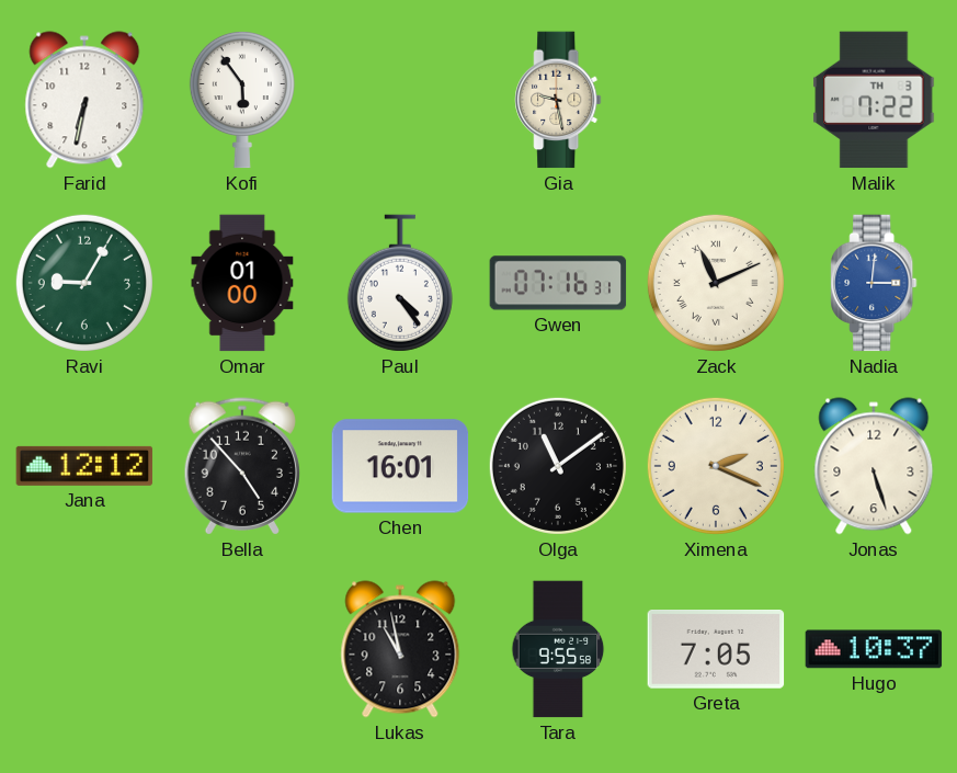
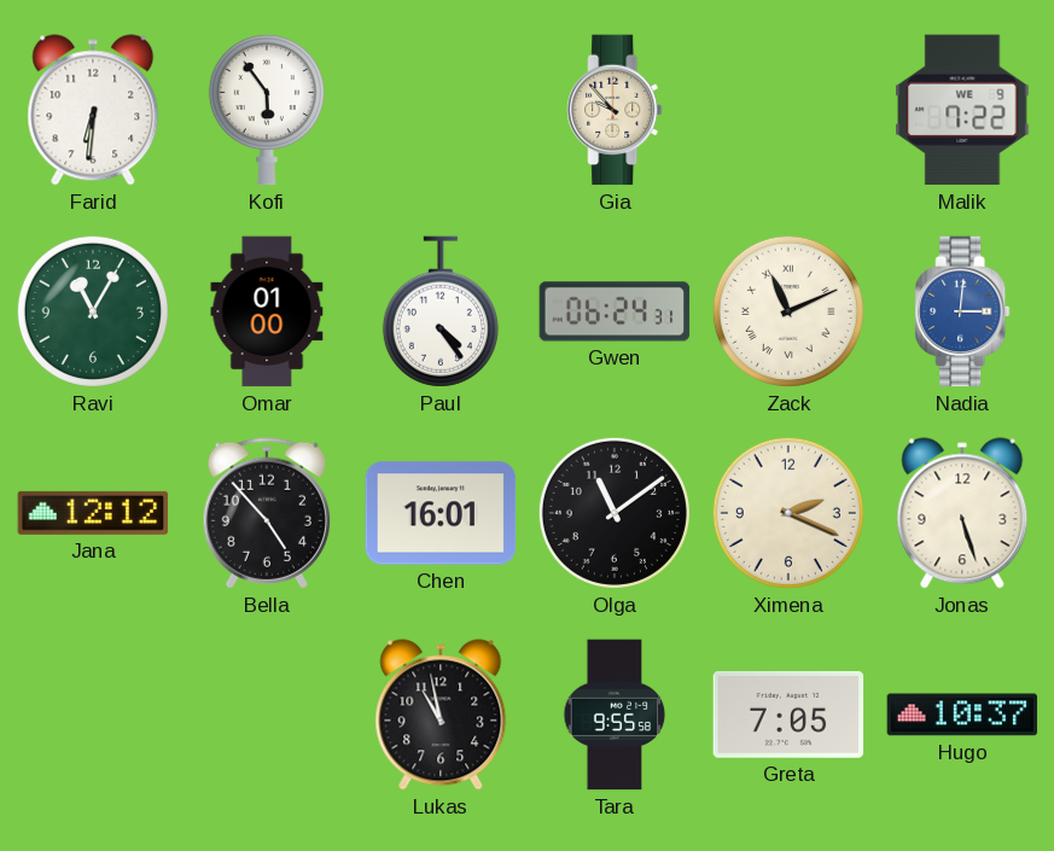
Farid: 6:32 -> 6:31 (93, 110)
Gia: 9:28 -> 9:53 (615, 110)
Malik date: TH 3 -> WE 9 (962, 110)
Ravi: 9:05 -> 11:05 (93, 311)
Gwen: 07:16 -> 06:24 (615, 311)
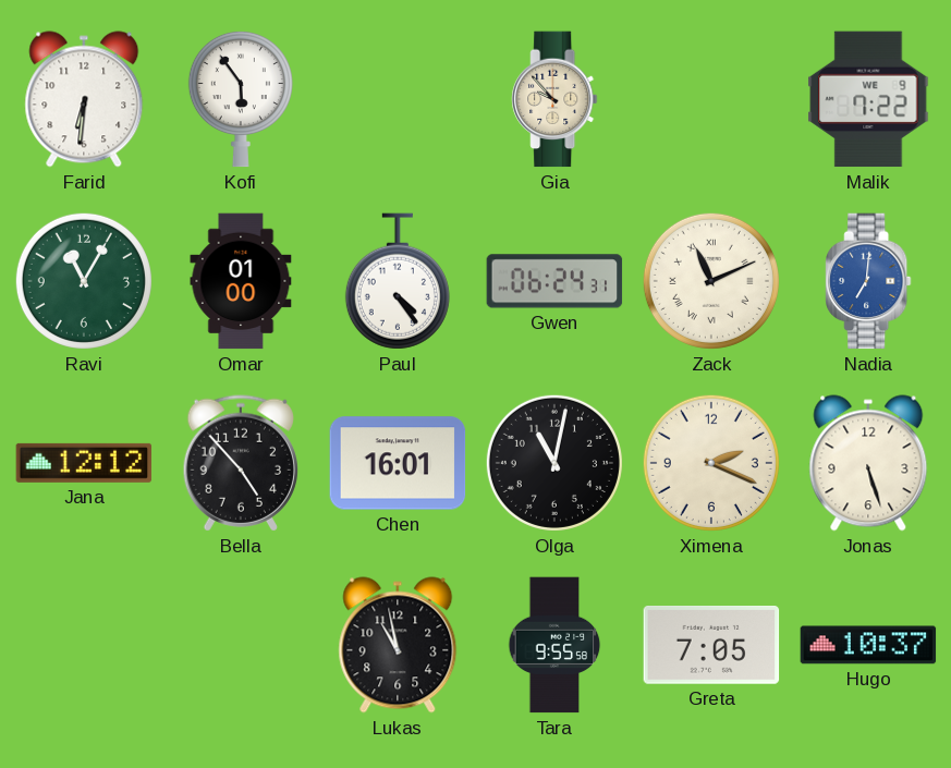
Nadia: 3:01 -> 7:01 (868, 281)
Olga: 11:09 -> 11:02 (554, 463)
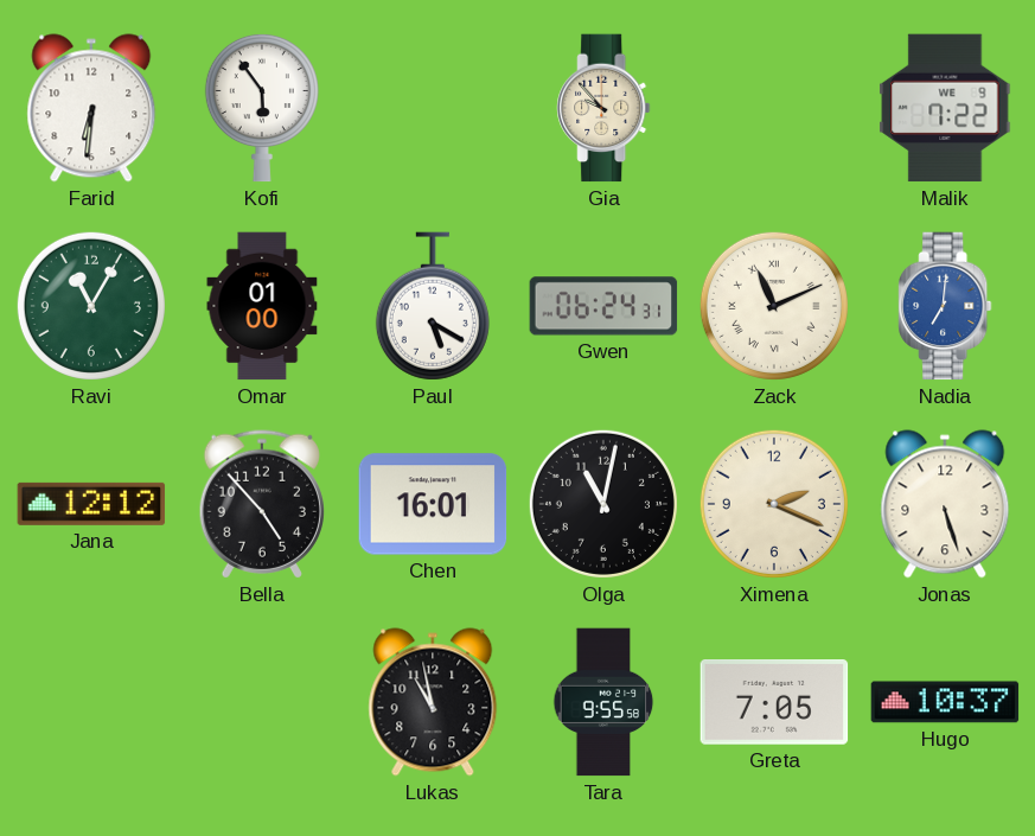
Paul: 4:24 -> 5:20 (433, 306)
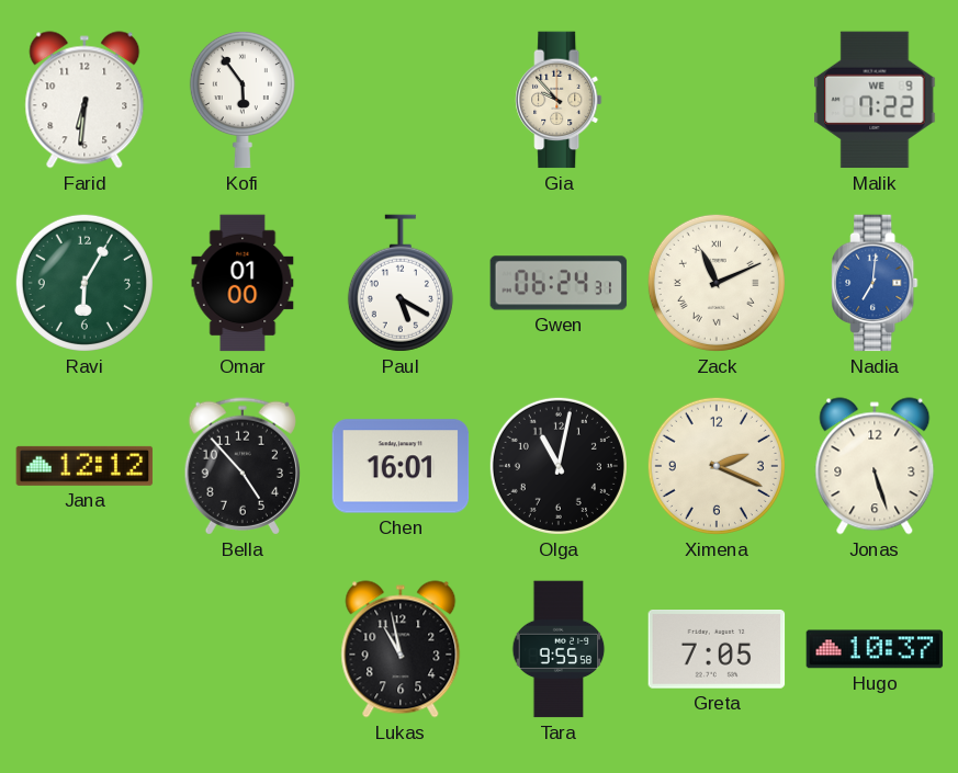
Ravi: 11:05 -> 6:05 (84, 283)
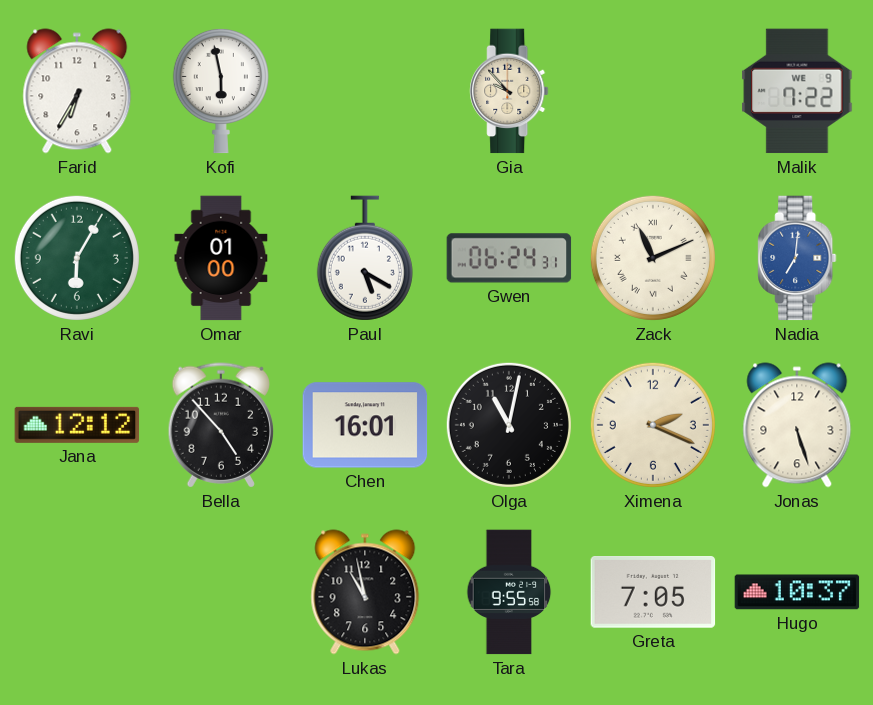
Farid: 6:31 -> 6:35 (77, 91)
Kofi: 5:54 -> 5:58 (221, 91)
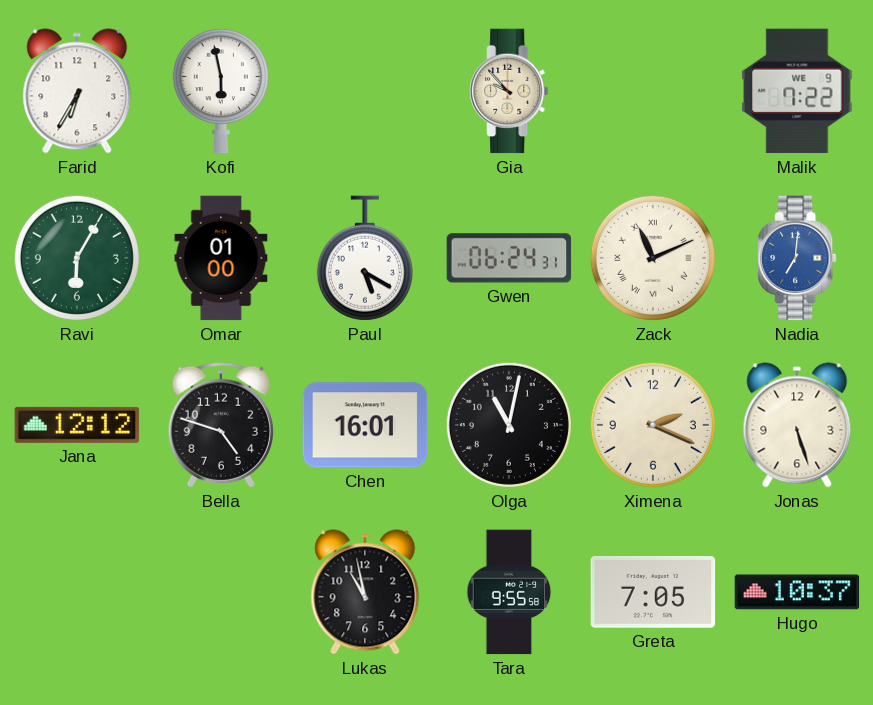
Bella: 4:53 -> 4:48 (220, 425)
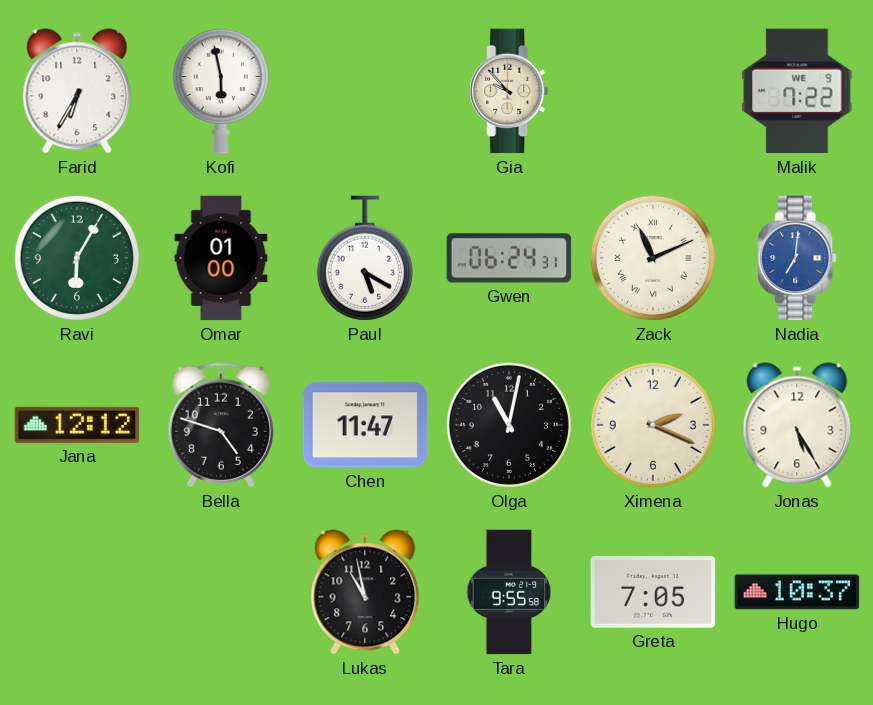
Chen: 16:01 -> 11:47 (365, 425)
Jonas: 5:27 -> 5:25 (797, 425)
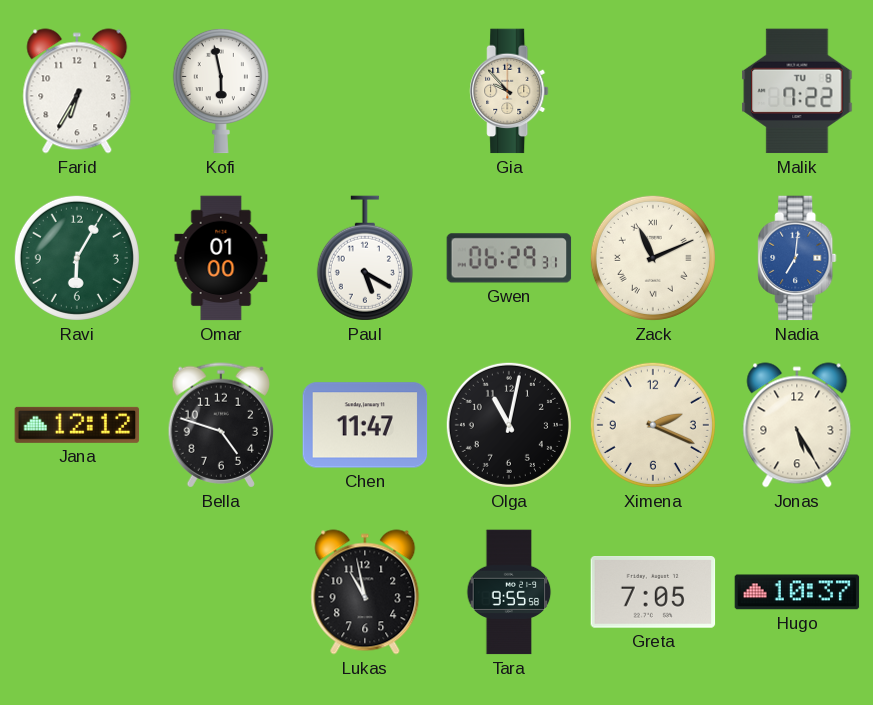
Malik date: WE 9 -> TU 8 (797, 91)
Gwen: 06:24 -> 06:29 (509, 258)
